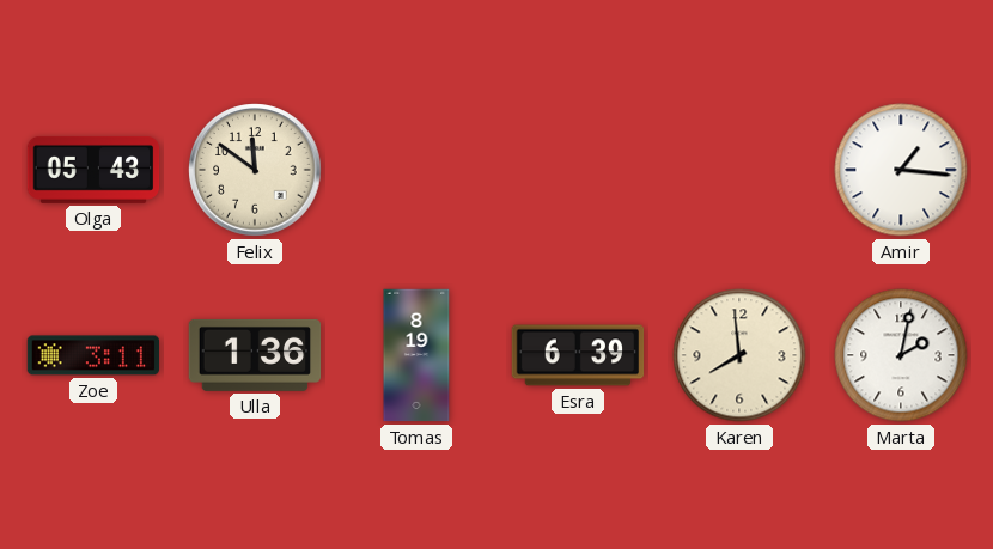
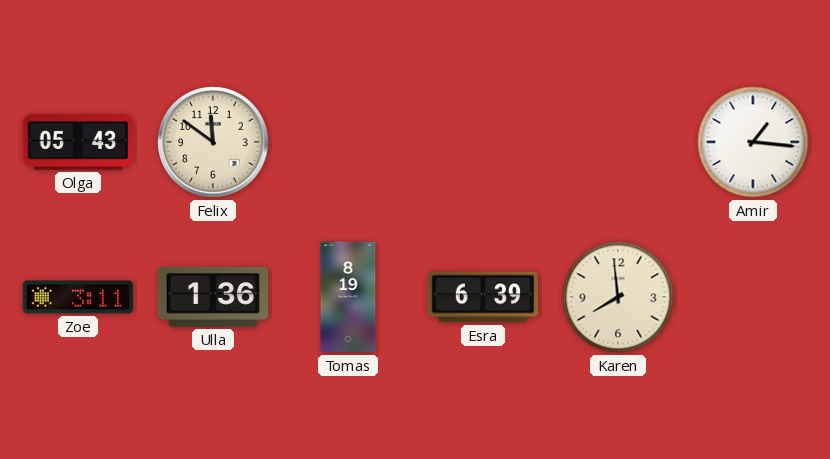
Marta: 2:02 -> none (901, 355)
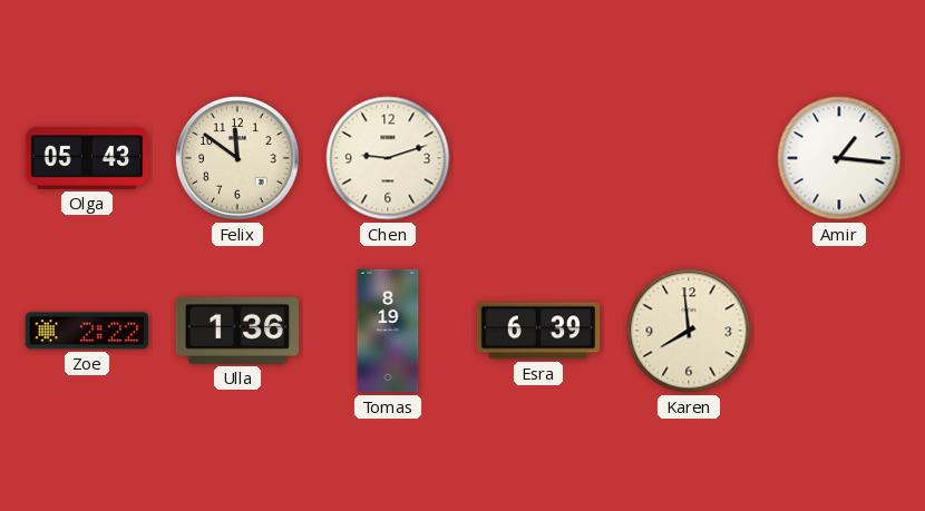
Chen: none -> 9:12 (388, 158)
Zoe: 3:11 -> 2:22 (87, 331)
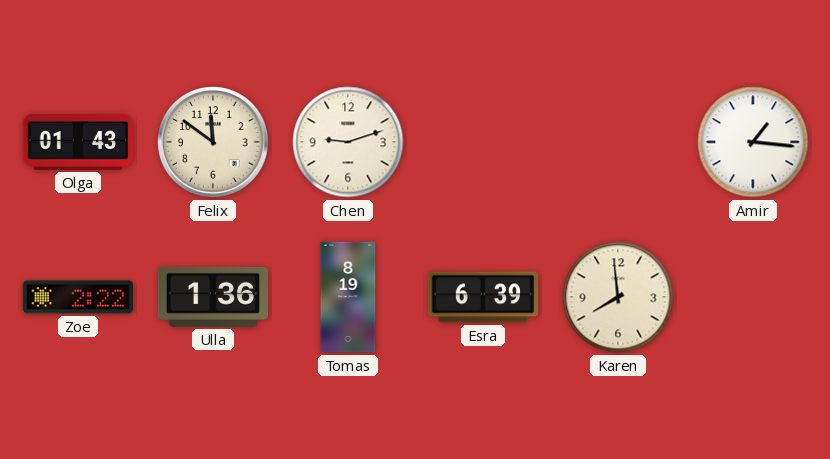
Olga: 05:43 -> 01:43 (78, 142)
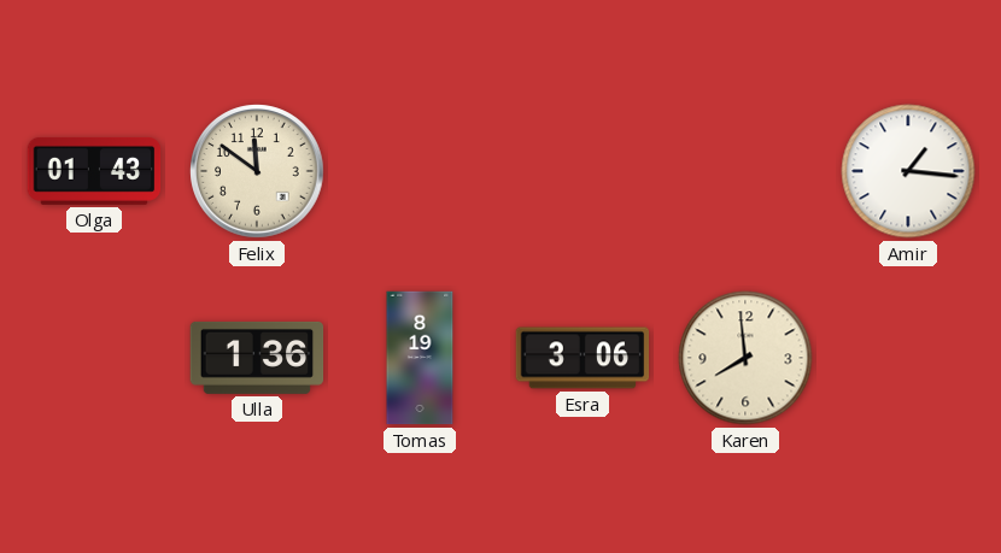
Chen: 9:12 -> none (348, 142)
Zoe: 2:22 -> none (78, 297)
Esra: 6:39 -> 3:06 (583, 358)
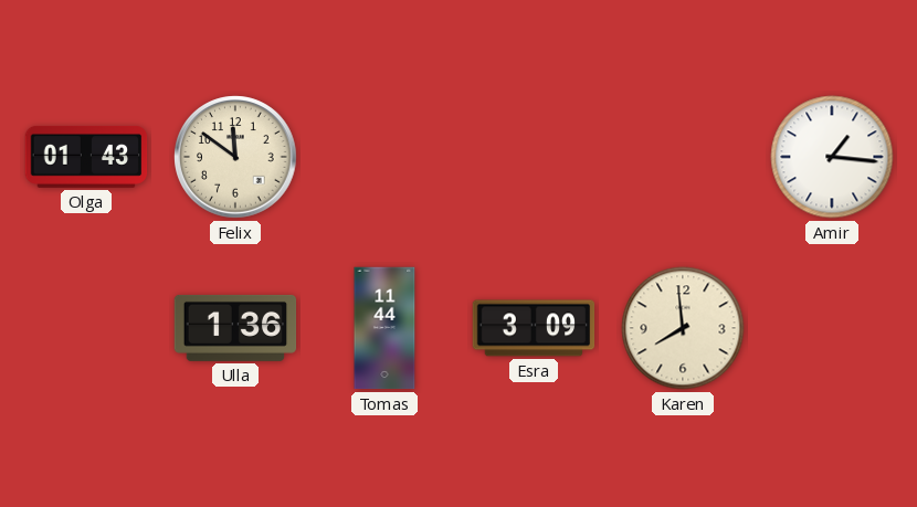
Tomas: 8:19 -> 11:44 (384, 328)
Esra: 3:06 -> 3:09 (534, 328)
